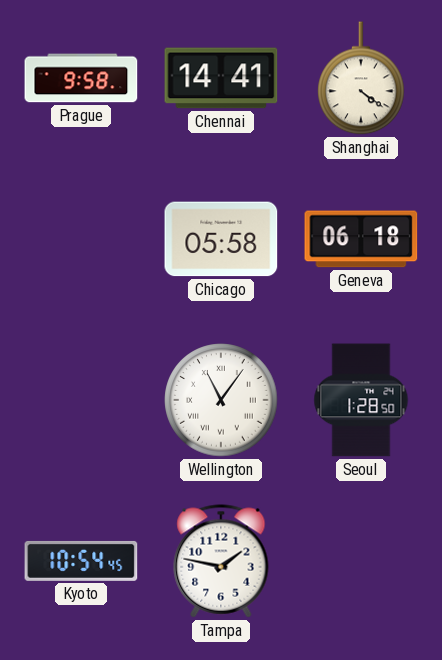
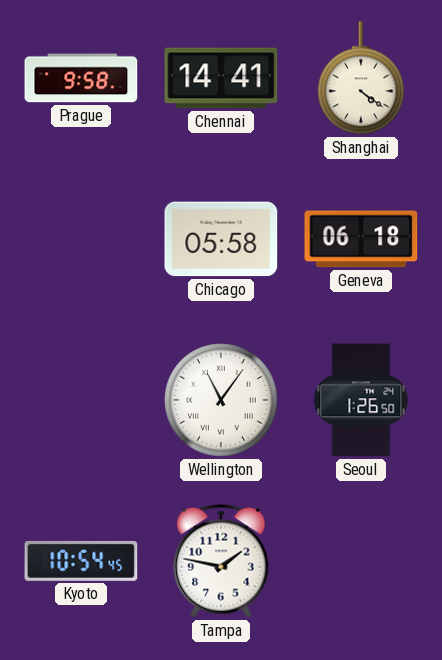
Seoul: 1:28 -> 1:26 (361, 400)
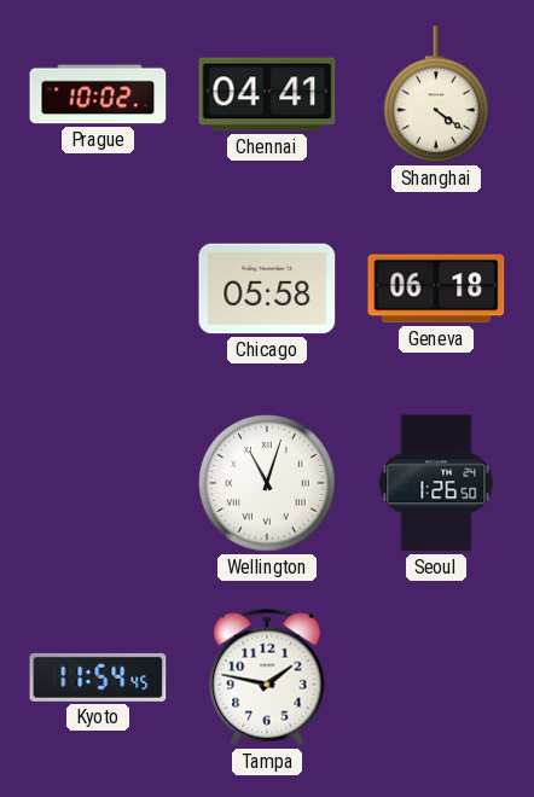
Prague: 9:58 -> 10:02 (98, 94)
Chennai: 14:41 -> 04:41 (267, 94)
Wellington: 11:06 -> 11:03 (267, 483)
Kyoto: 10:54 -> 11:54 (98, 677)
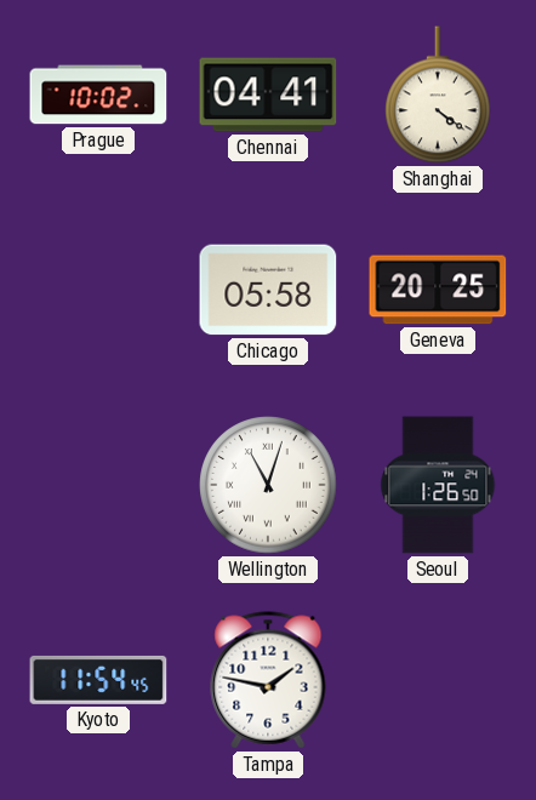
Geneva: 06:18 -> 20:25 (438, 290)
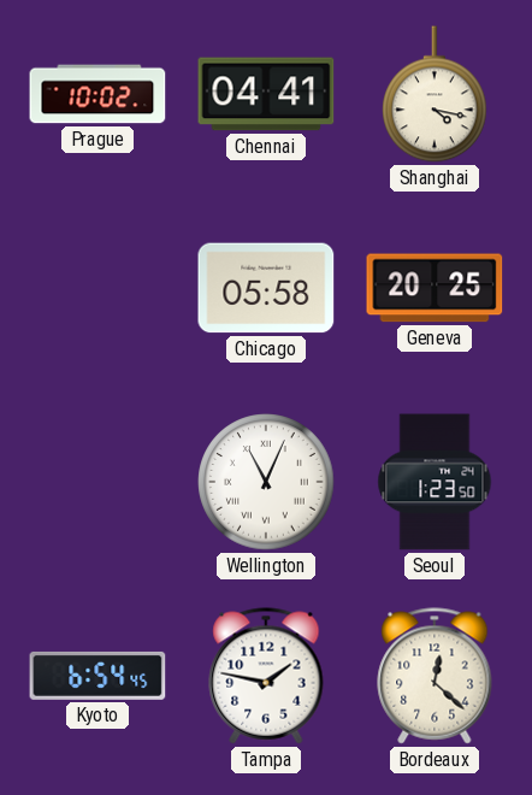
Shanghai: 4:21 -> 4:17 (436, 94)
Wellington: 11:03 -> 11:04 (266, 482)
Seoul: 1:26 -> 1:23 (435, 482)
Kyoto: 11:54 -> 6:54 (97, 676)
Bordeaux: none -> 12:22 (435, 676)
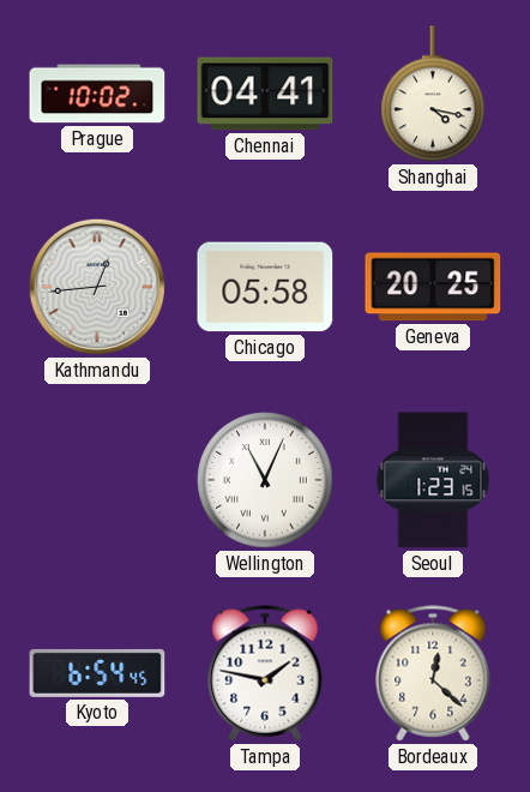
Kathmandu: none -> 12:44 (97, 287)
Seoul: 1:23:50 -> 1:23:15 (433, 480)
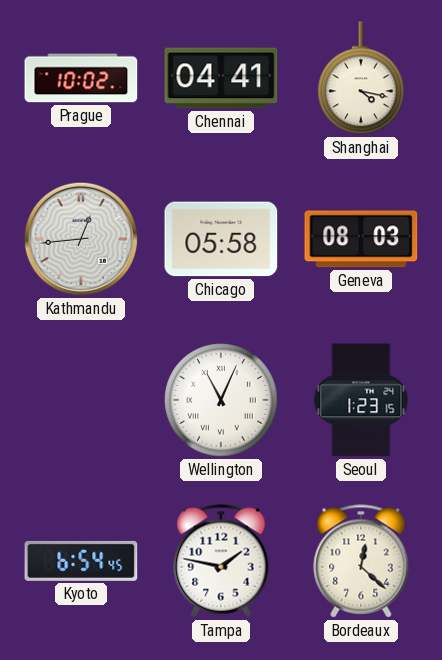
Geneva: 20:25 -> 08:03 (361, 239)
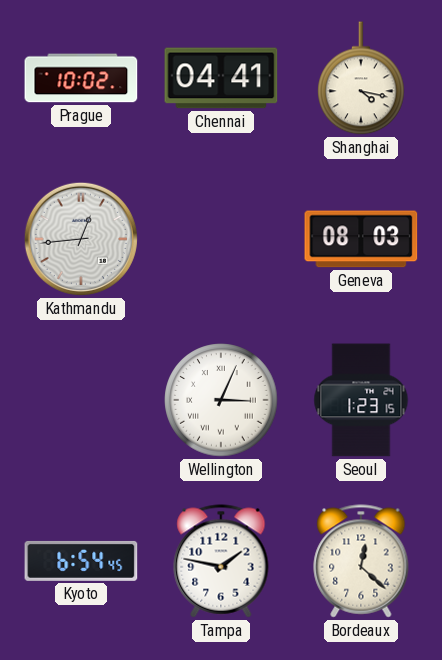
Chicago: 05:58 -> none (221, 239)
Wellington: 11:04 -> 3:04 (221, 400)
